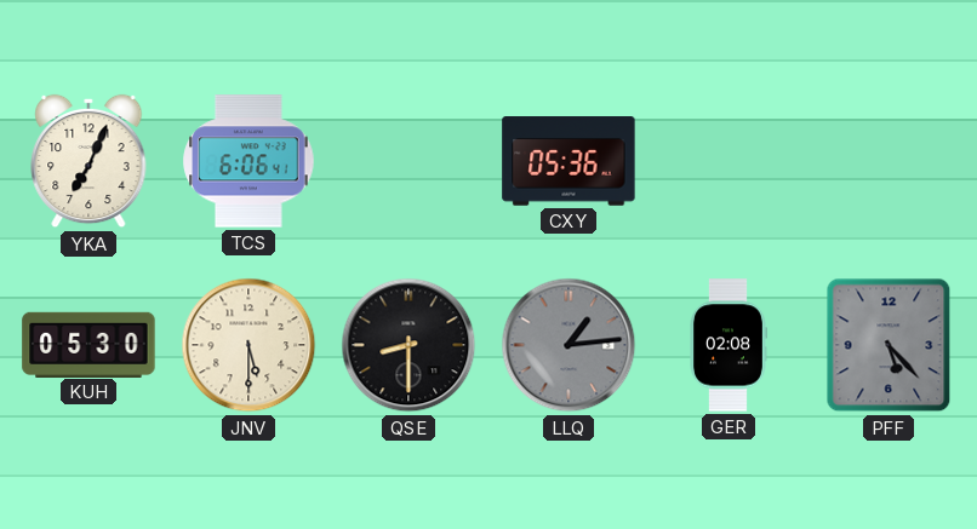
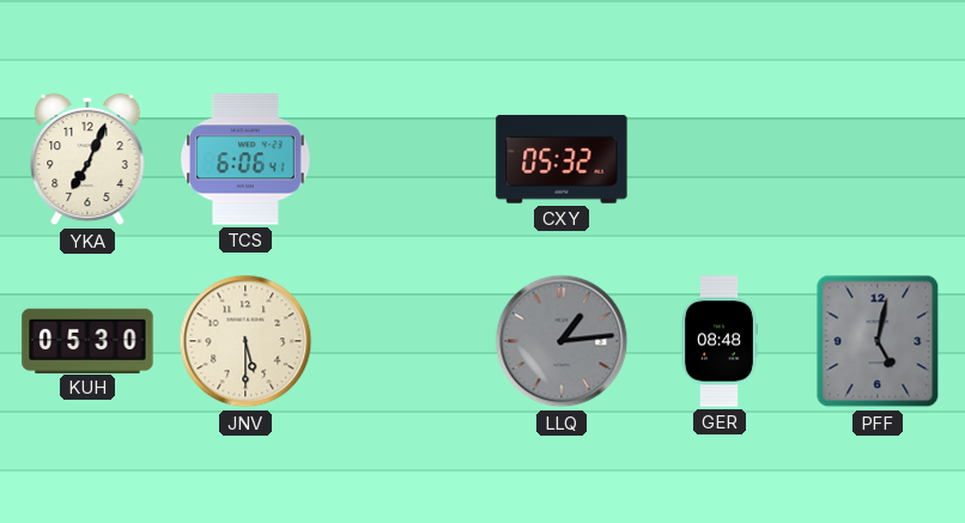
CXY: 05:36 -> 05:32 (562, 159)
QSE: 8:30 -> none (408, 345)
GER: 02:08 -> 08:48 (720, 341)
PFF: 5:23 -> 5:02 (878, 341)
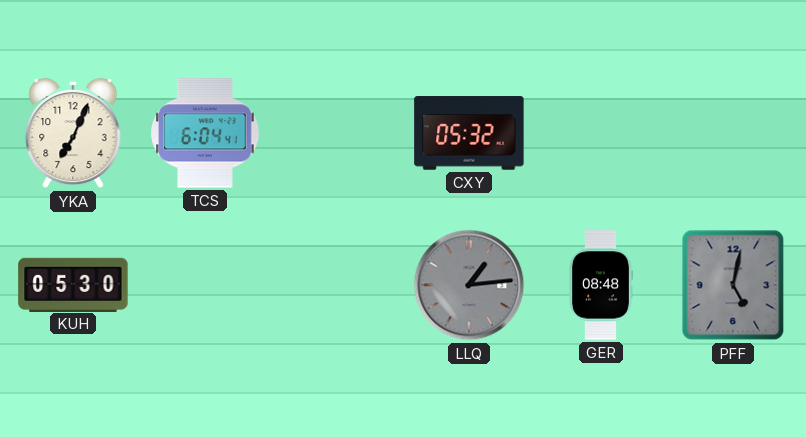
TCS: 6:06 -> 6:04 (205, 133)
JNV: 5:30 -> none (245, 341)
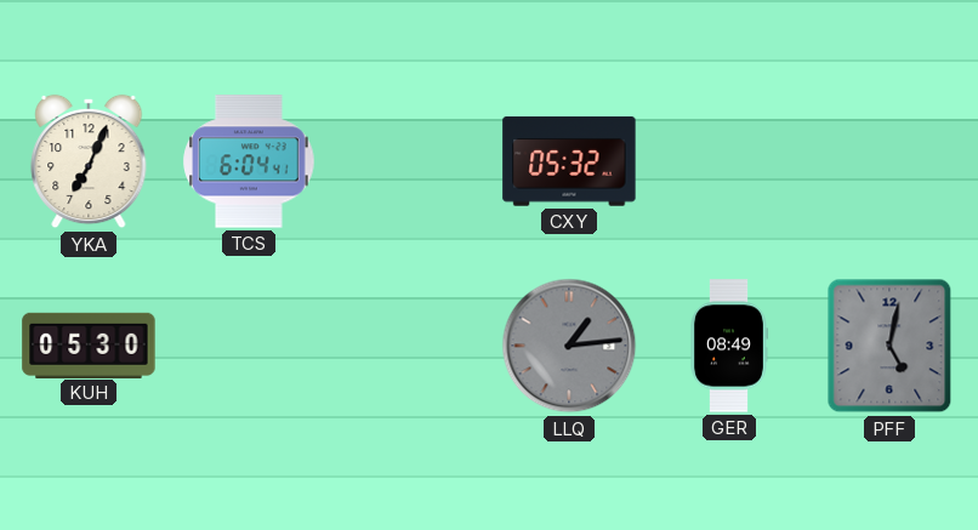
GER: 08:48 -> 08:49 (729, 346)
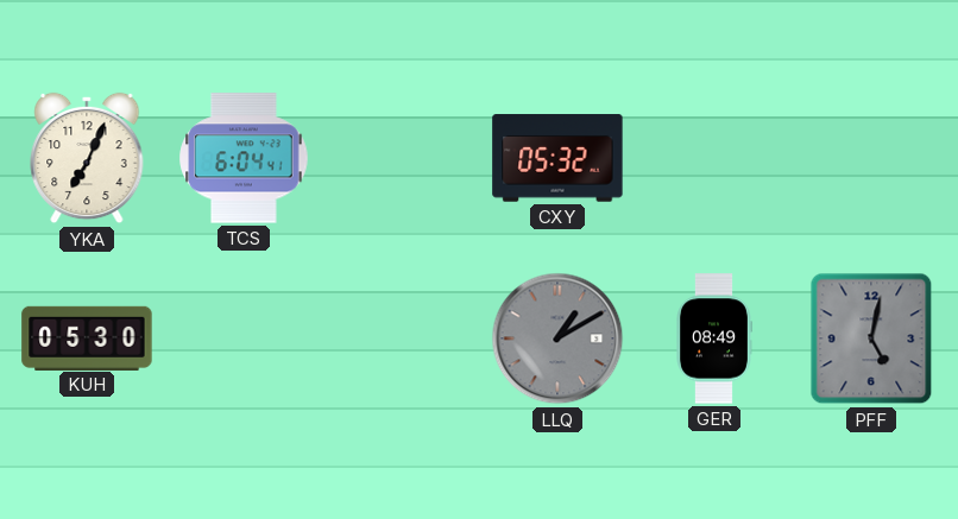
LLQ: 1:14 -> 1:10 (557, 338)
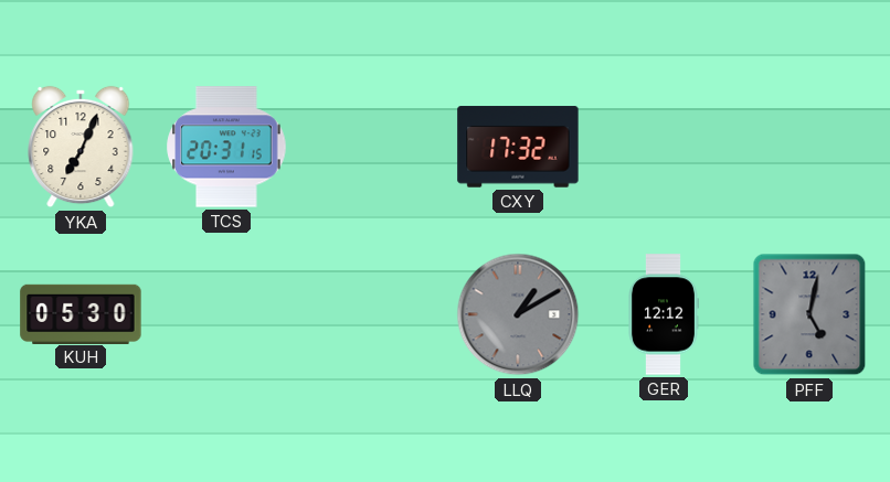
TCS: 6:04 -> 20:31 (226, 147)
CXY: 05:32 -> 17:32 (518, 147)
GER: 08:49 -> 12:12 (664, 314)
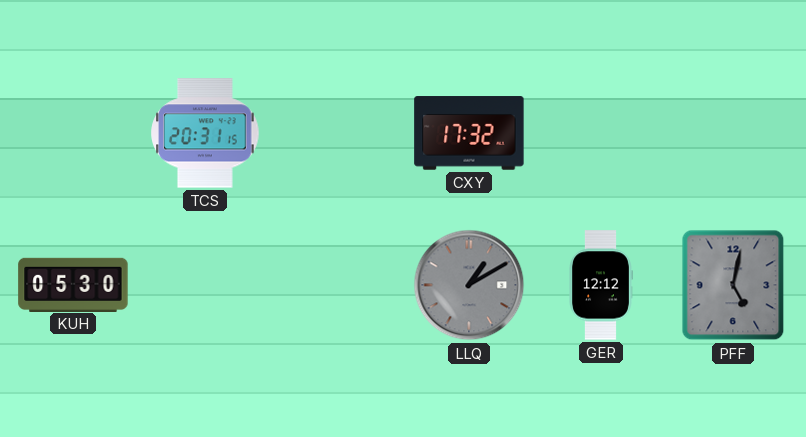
YKA: 7:04 -> none (81, 147)
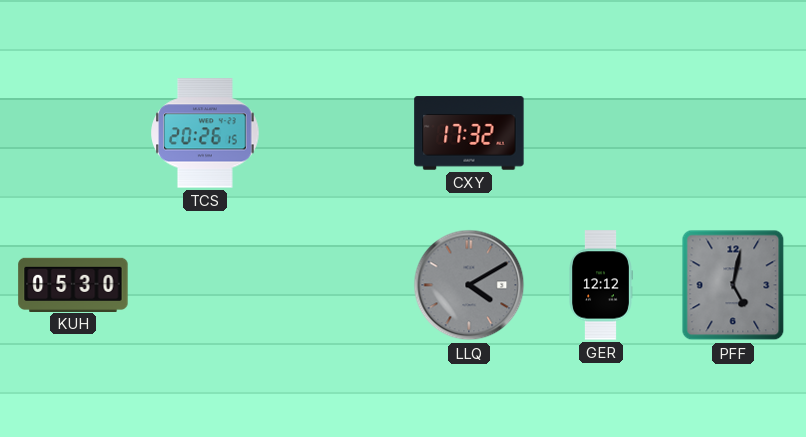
TCS: 20:31 -> 20:26 (205, 133)
LLQ: 1:10 -> 4:10 (469, 285)
